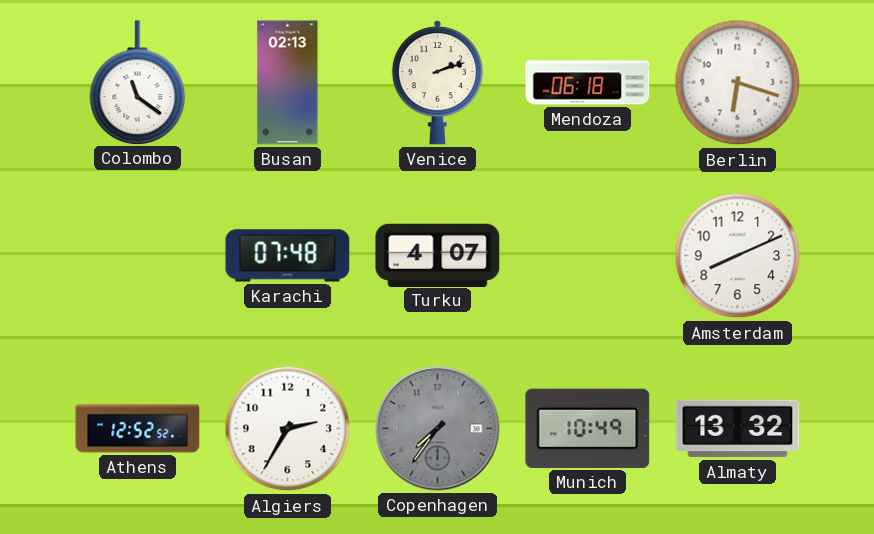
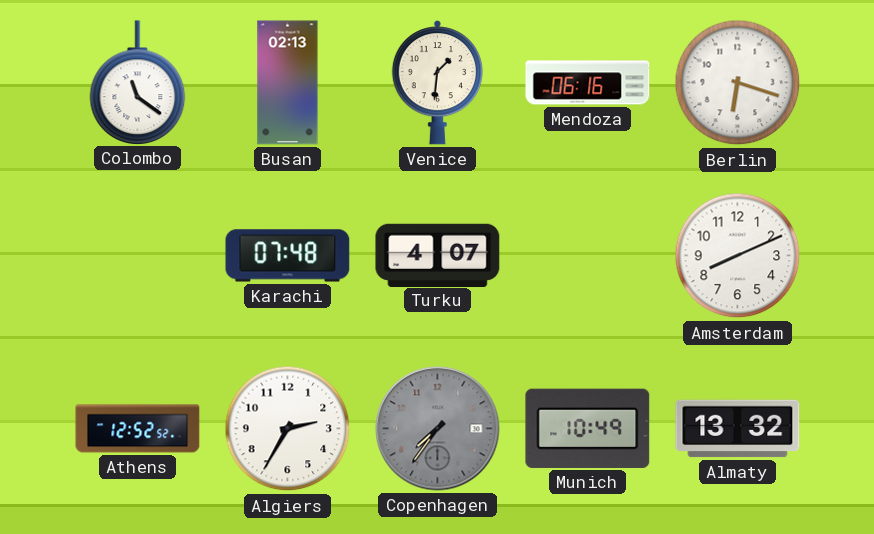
Venice: 2:12 -> 1:31 (437, 83)
Mendoza: 06:18 -> 06:16 (588, 83)
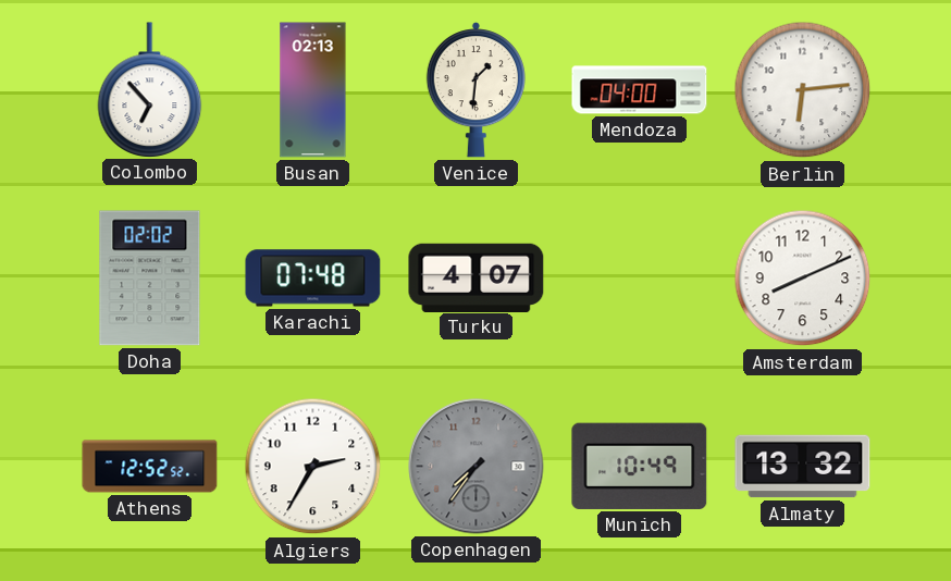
Colombo: 11:21 -> 6:53 (150, 89)
Mendoza: 06:16 -> 04:00 (640, 90)
Berlin: 6:18 -> 6:14 (803, 90)
Doha: none -> 02:02 (150, 279)
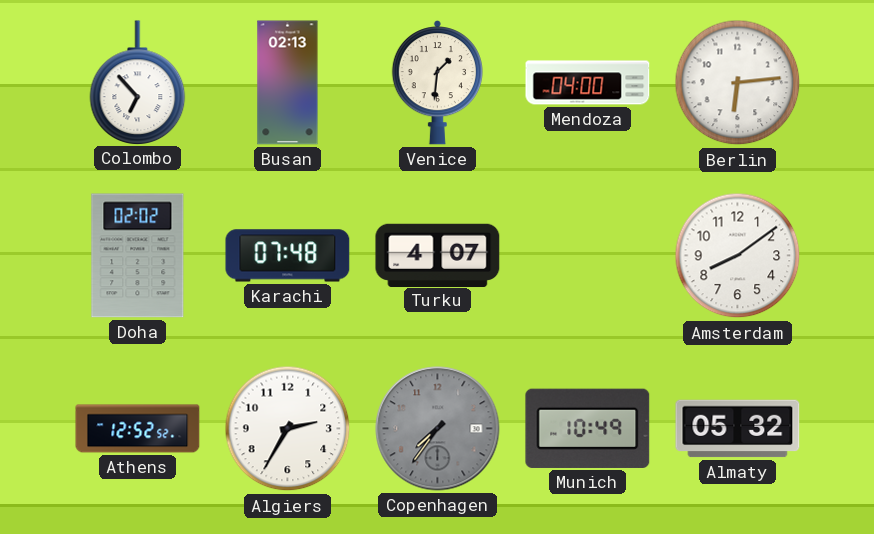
Amsterdam: 8:11 -> 8:09 (738, 256)
Almaty: 13:32 -> 05:32 (738, 429)
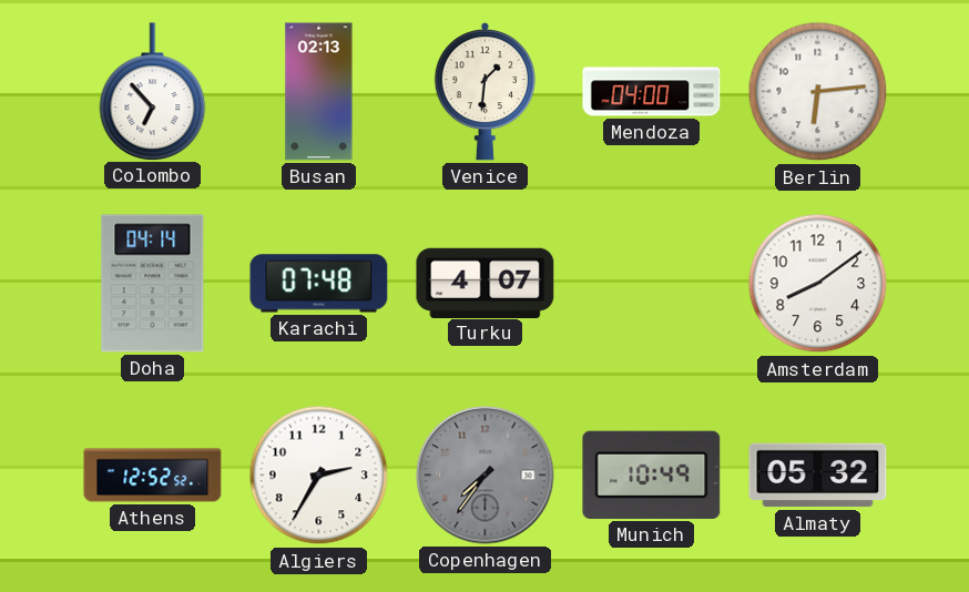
Doha: 02:02 -> 04:14 (153, 284)
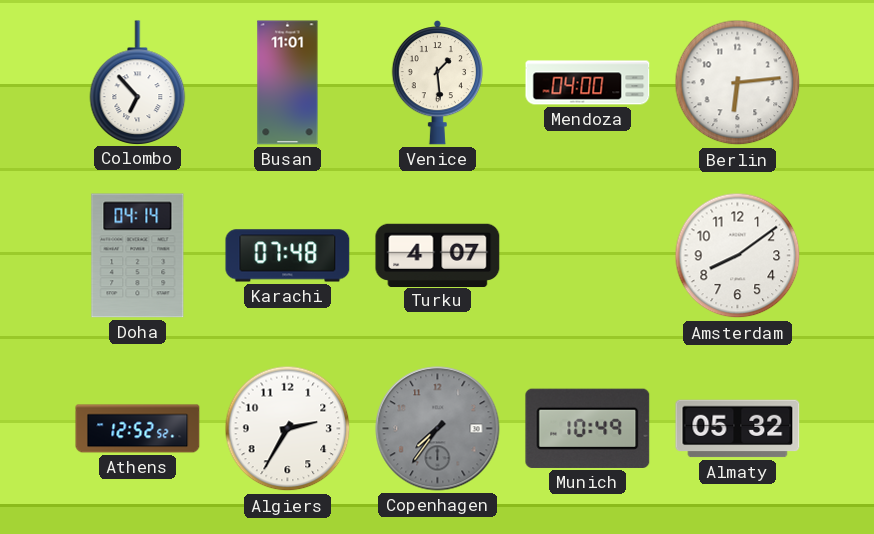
Busan: 02:13 -> 11:01 (288, 83)
Venice: 1:31 -> 1:29 (437, 83)
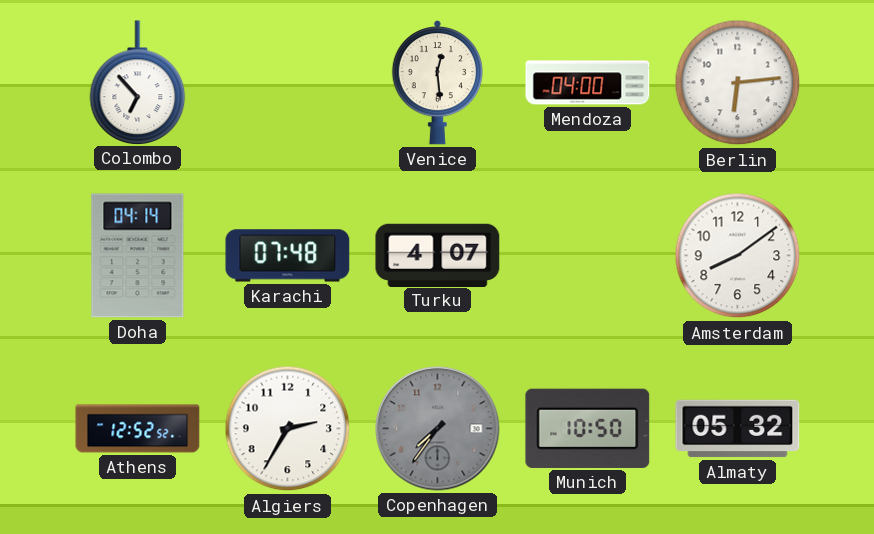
Busan: 11:01 -> none (288, 83)
Venice: 1:29 -> 12:29 (437, 83)
Munich: 10:49 -> 10:50 (588, 428)
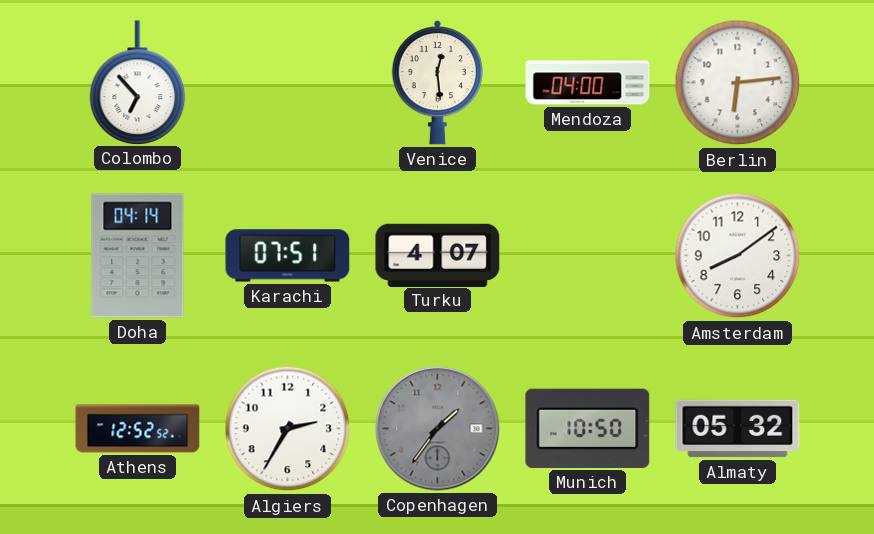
Karachi: 07:48 -> 07:51 (288, 256)
Copenhagen: 7:36 -> 1:36 (438, 429)
